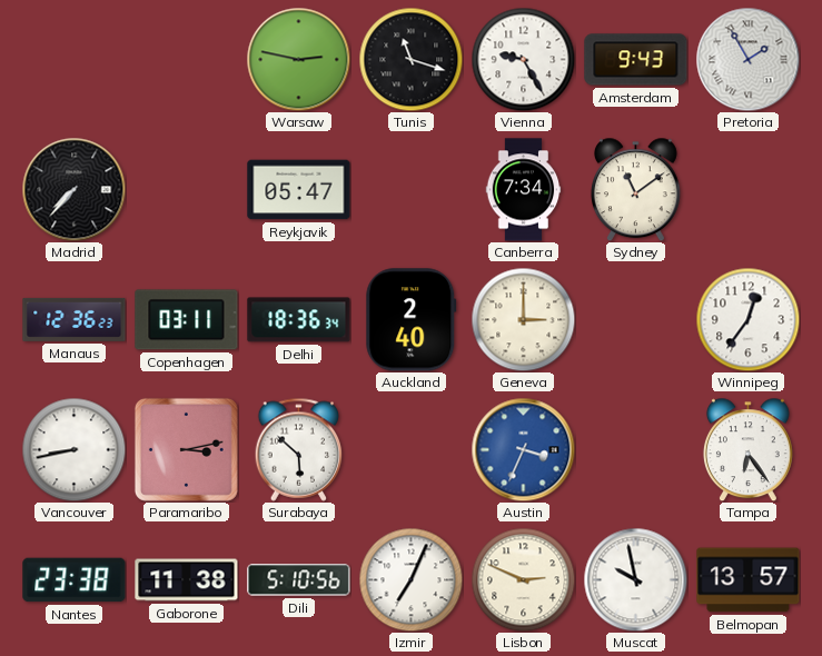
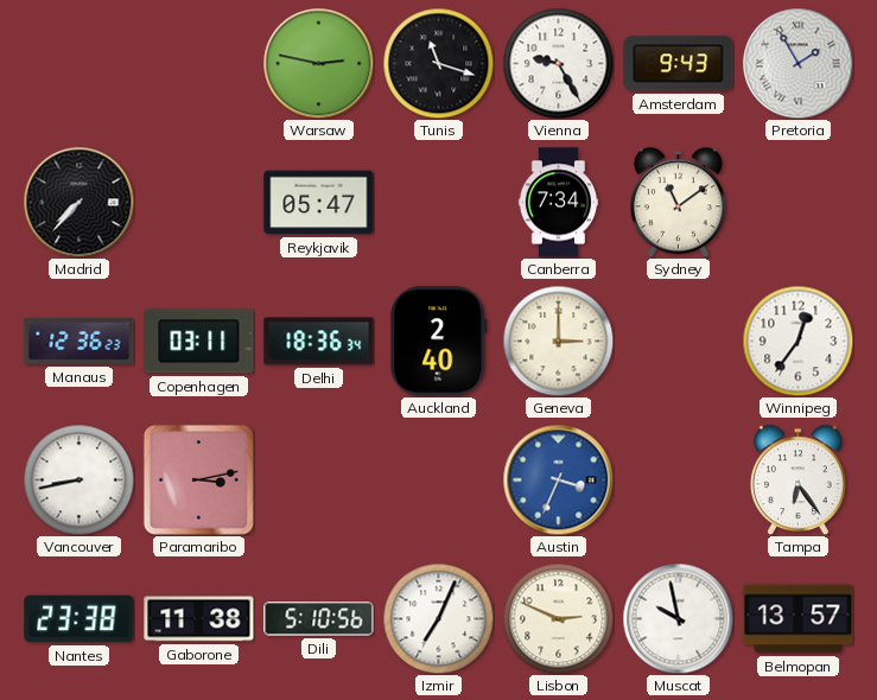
Surabaya: 5:52 -> none (299, 449)
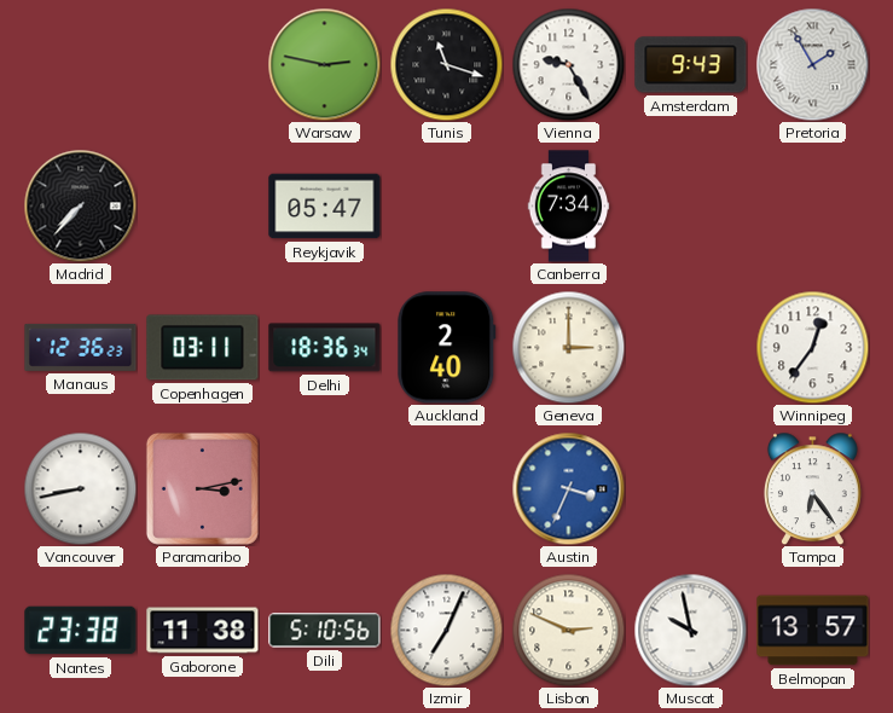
Sydney: 11:09 -> none (678, 202)
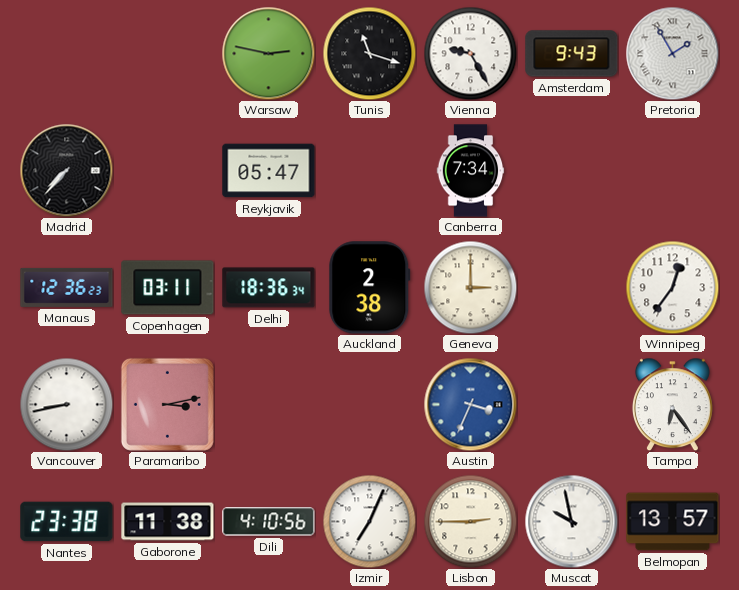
Auckland: 2:40 -> 2:38 (370, 288)
Dili: 5:10 -> 4:10 (269, 522)
Lisbon: 2:49 -> 2:45 (470, 521)
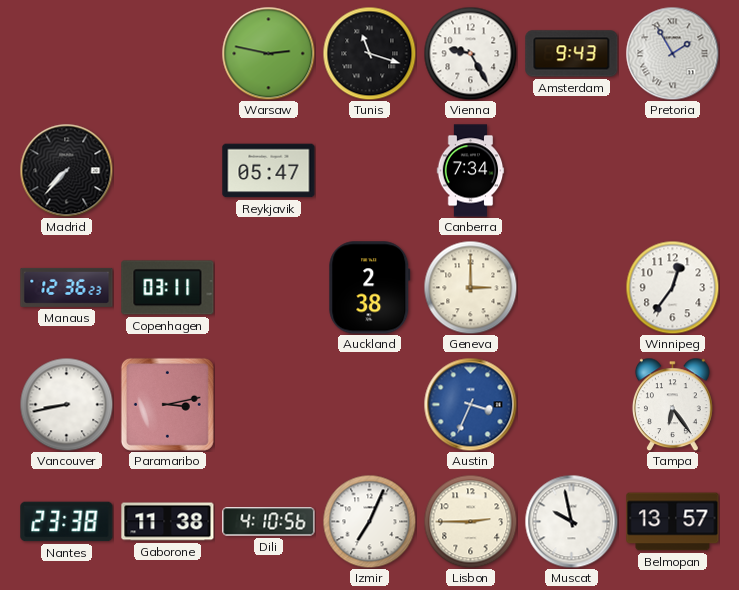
Delhi: 18:36 -> none (269, 288)
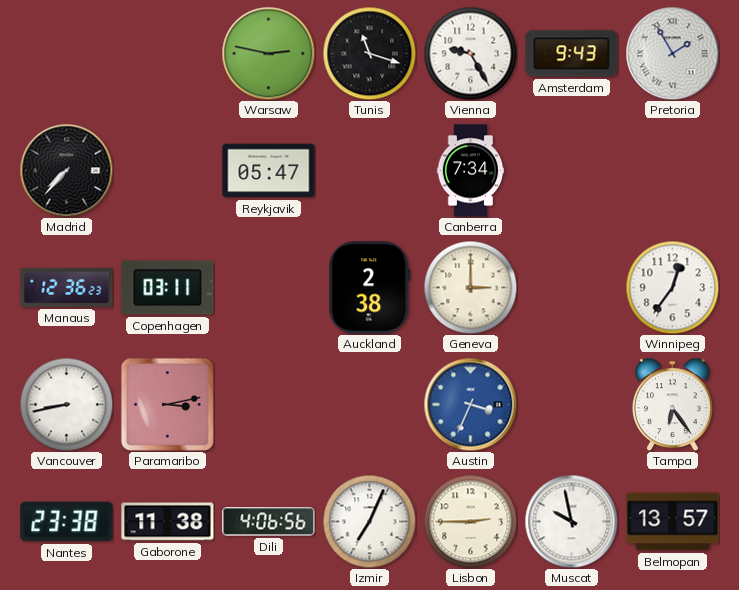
Dili: 4:10 -> 4:06 (269, 522)
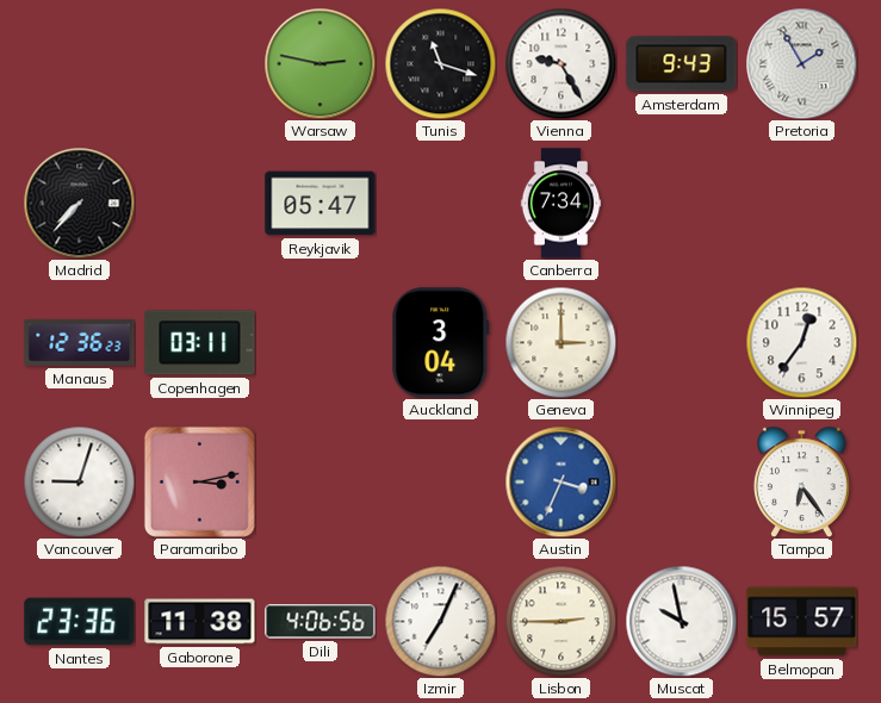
Auckland: 2:38 -> 3:04 (441, 343)
Vancouver: 8:43 -> 9:03 (79, 481)
Nantes: 23:38 -> 23:36 (80, 622)
Belmopan: 13:57 -> 15:57 (802, 622)
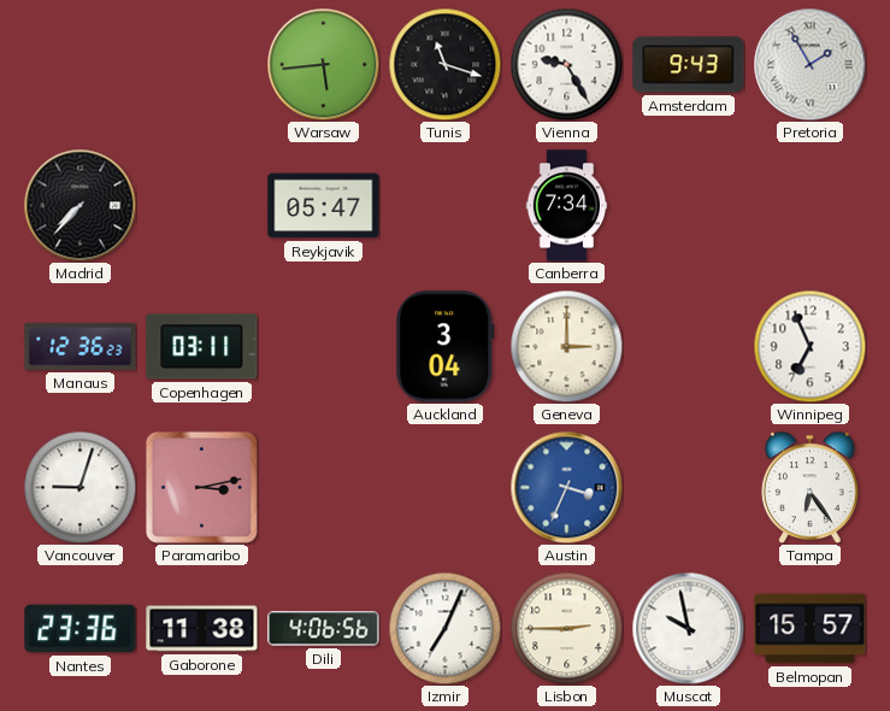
Warsaw: 2:47 -> 5:44 (323, 64)
Winnipeg: 12:36 -> 6:56 (809, 346)
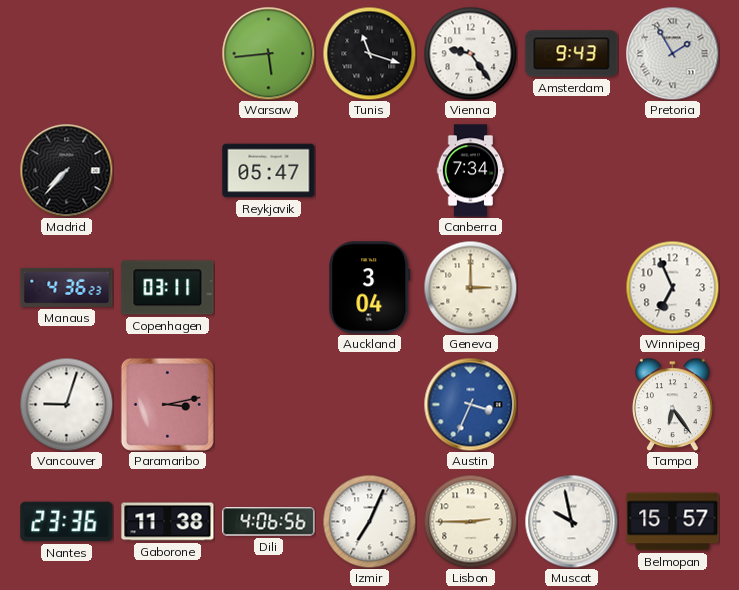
Vienna: 9:25 -> 9:24 (470, 53)
Manaus: 12:36 -> 4:36 (67, 287)
